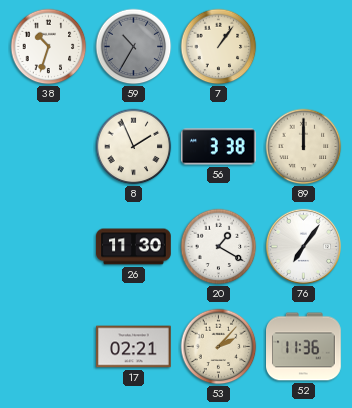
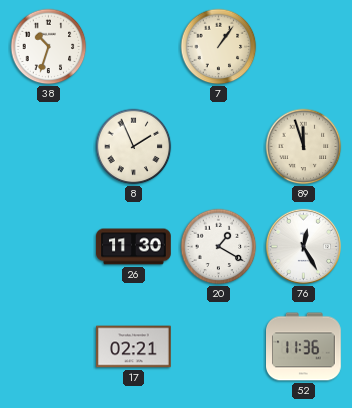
59: 10:35 -> none (134, 47)
56: 3:38 -> none (219, 147)
89: 12:00 -> 11:57 (304, 147)
76: 7:06 -> 12:25 (303, 246)
53: 2:07 -> none (219, 347)
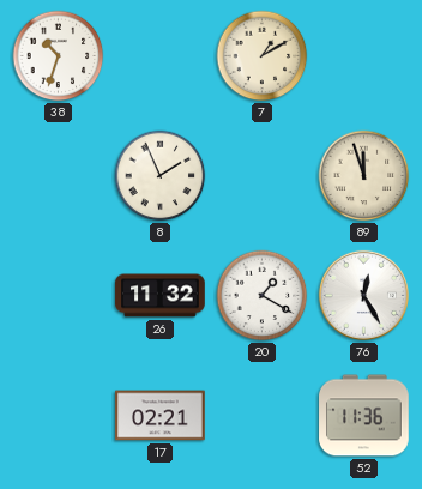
7: 1:06 -> 1:10 (263, 56)
26: 11:30 -> 11:32 (161, 296)
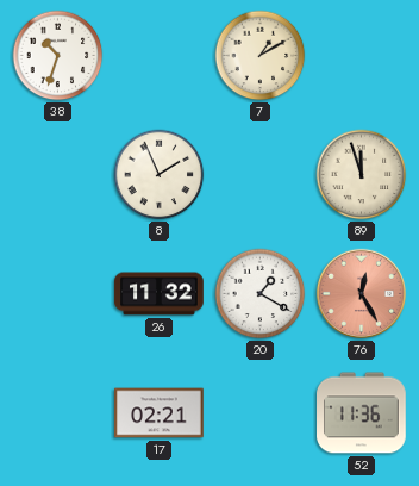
76 dial: white -> salmon (361, 293)
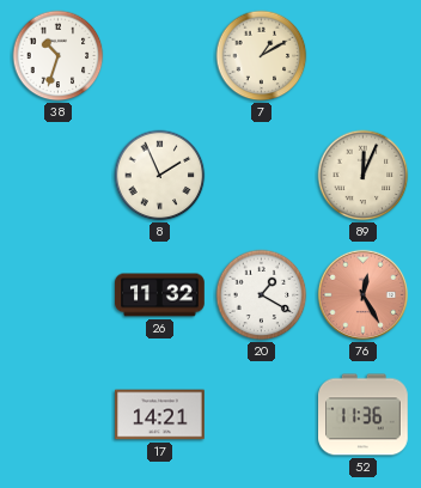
89: 11:57 -> 12:04 (364, 176)
17: 02:21 -> 14:21 (160, 415)
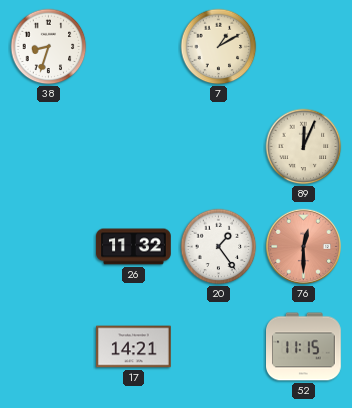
38: 10:33 -> 8:33 (49, 47)
8: 1:56 -> none (160, 176)
20: 1:20 -> 1:24 (219, 247)
76: 12:25 -> 12:30 (303, 246)
52: 11:36 -> 11:15 (304, 347)
